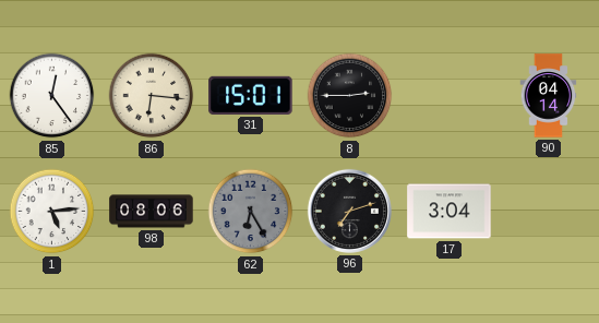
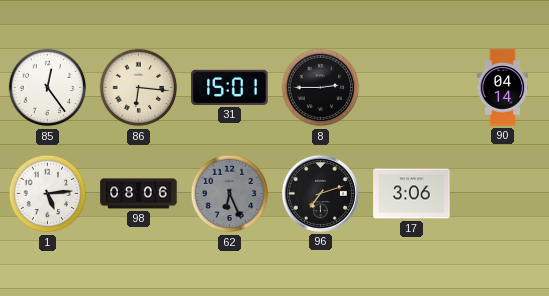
62: 6:25 -> 6:26 (230, 194)
17: 3:04 -> 3:06 (412, 194)
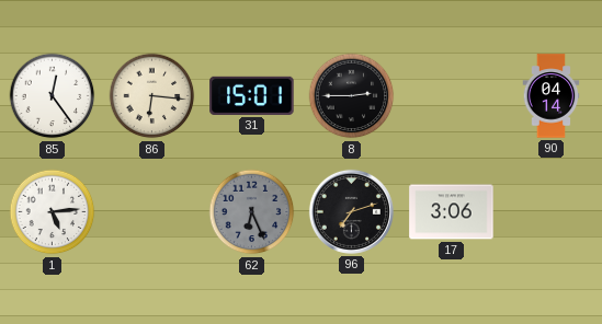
98: 08:06 -> none (139, 194)
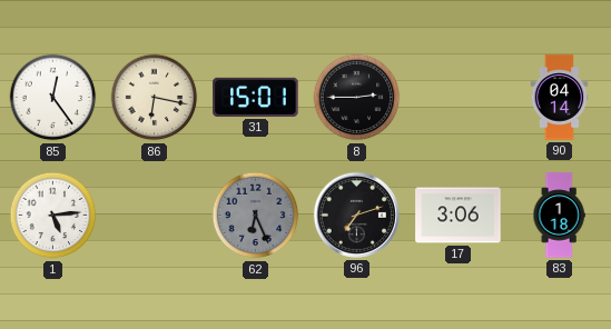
86: 6:16 -> 6:17 (155, 98)
83: none -> 1:18 (559, 216)
